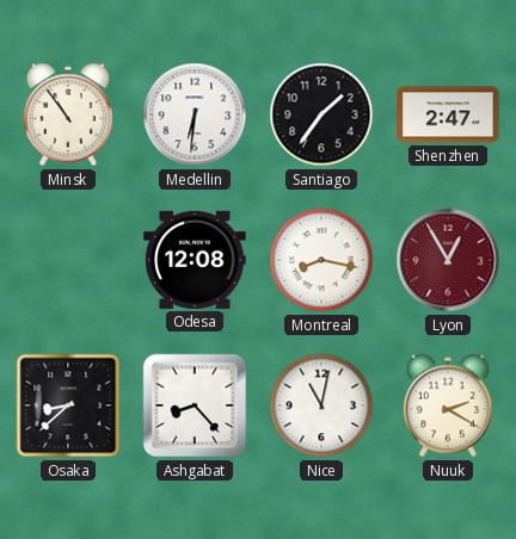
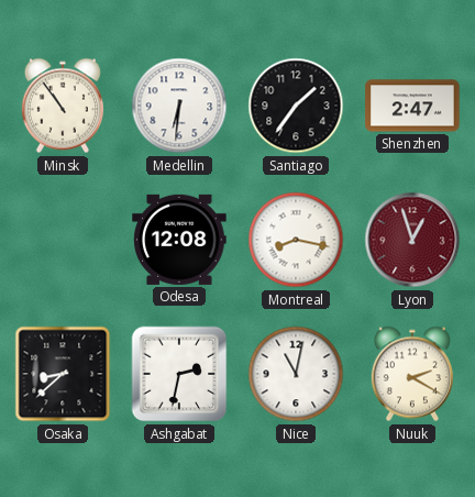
Lyon: 12:55 -> 12:57 (412, 240)
Ashgabat: 8:23 -> 2:32 (179, 374)
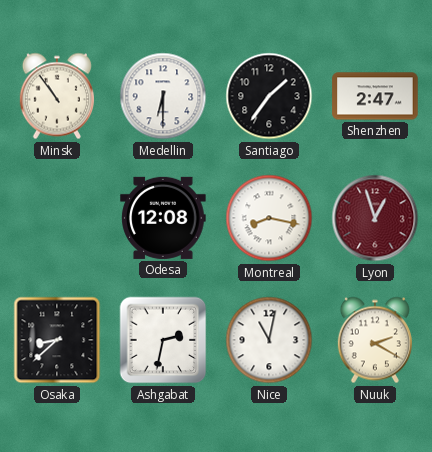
Medellin: 6:31 -> 6:30 (163, 96)
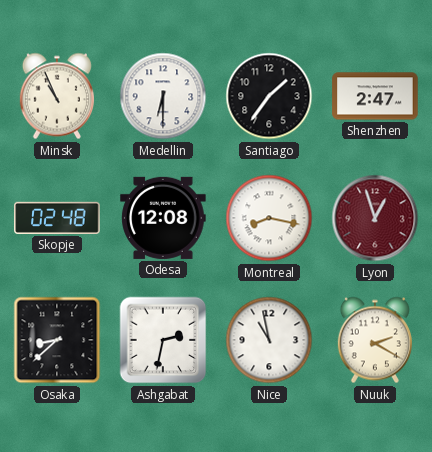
Minsk: 10:54 -> 10:56 (57, 96)
Skopje: none -> 02:48 (57, 218)
Nice: 11:02 -> 10:58 (269, 340)
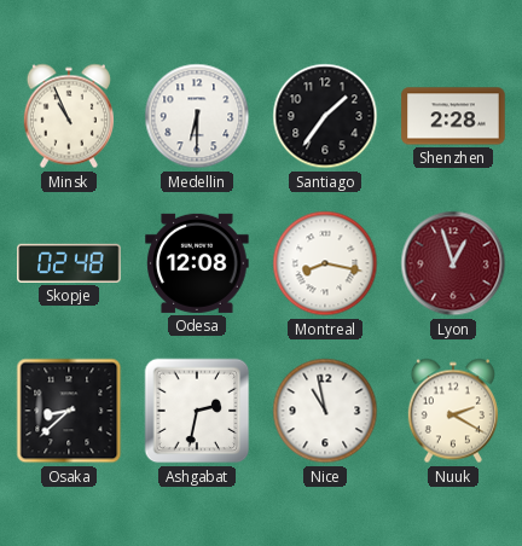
Shenzhen: 2:47 -> 2:28 (453, 116)
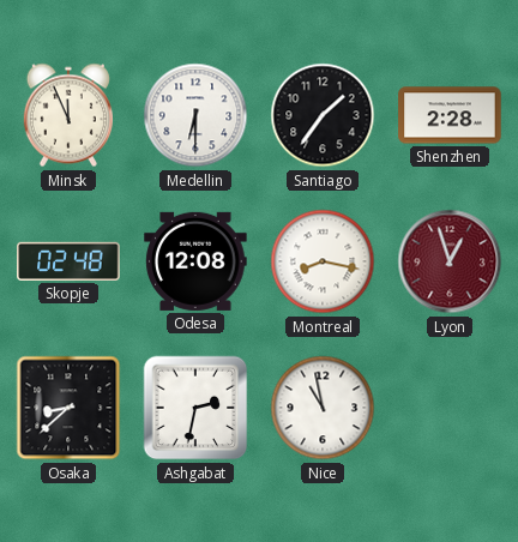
Minsk: 10:56 -> 11:56 (68, 115)
Nuuk: 2:20 -> none (453, 411)
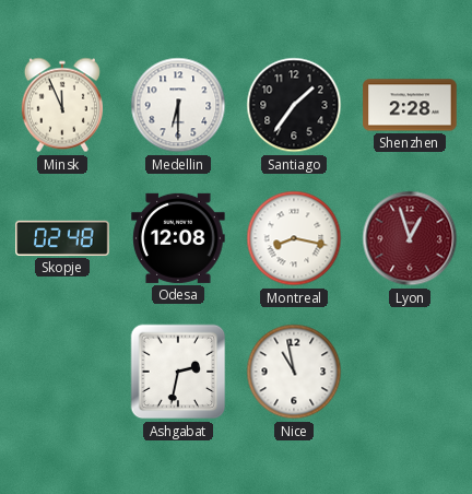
Osaka: 8:38 -> none (68, 408)
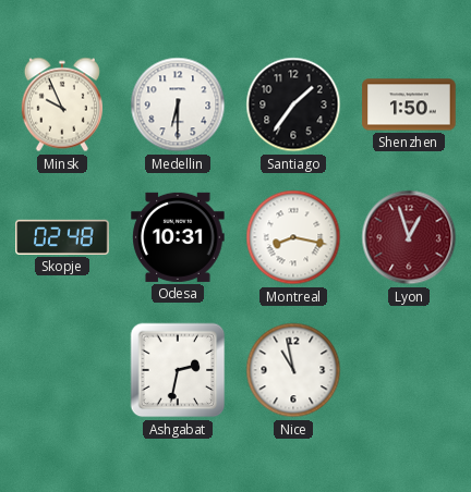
Minsk: 11:56 -> 9:56 (62, 104)
Shenzhen: 2:28 -> 1:50 (409, 104)
Odesa: 12:08 -> 10:31 (178, 237)
